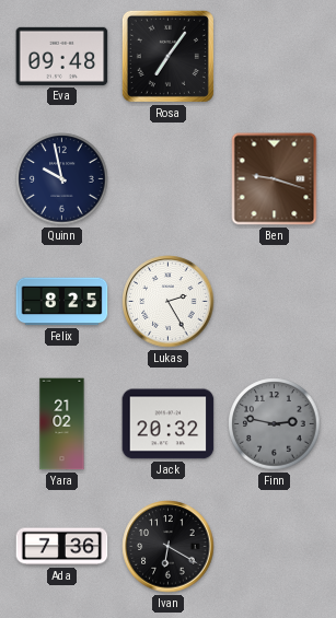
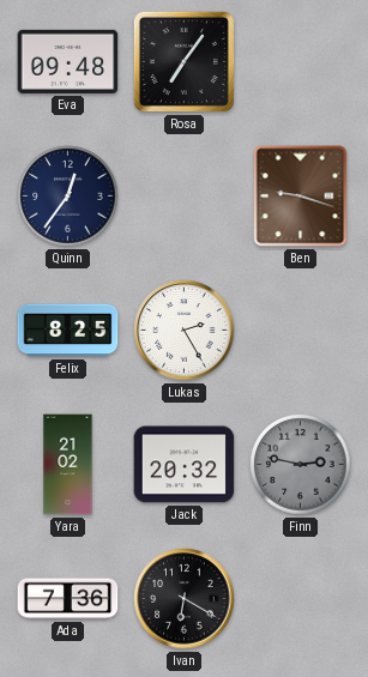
Quinn: 9:58 -> 12:36 (68, 197)
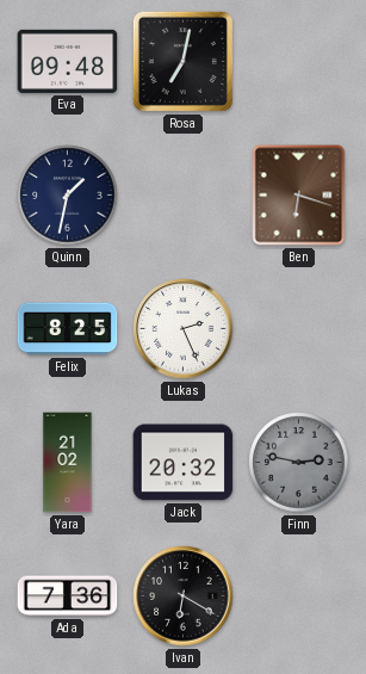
Rosa: 7:06 -> 7:02 (182, 61)
Quinn: 12:36 -> 1:32 (68, 196)
Ben: 9:18 -> 6:18 (299, 196)
Lukas: 2:25 -> 2:26 (184, 329)
